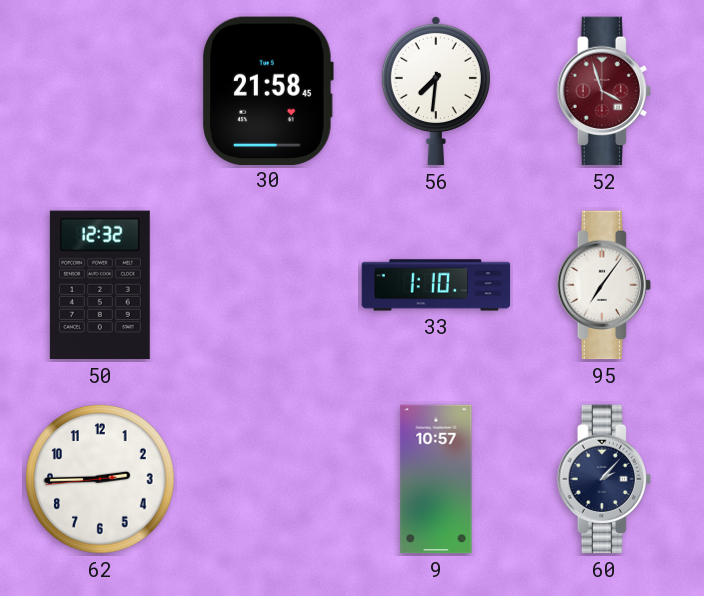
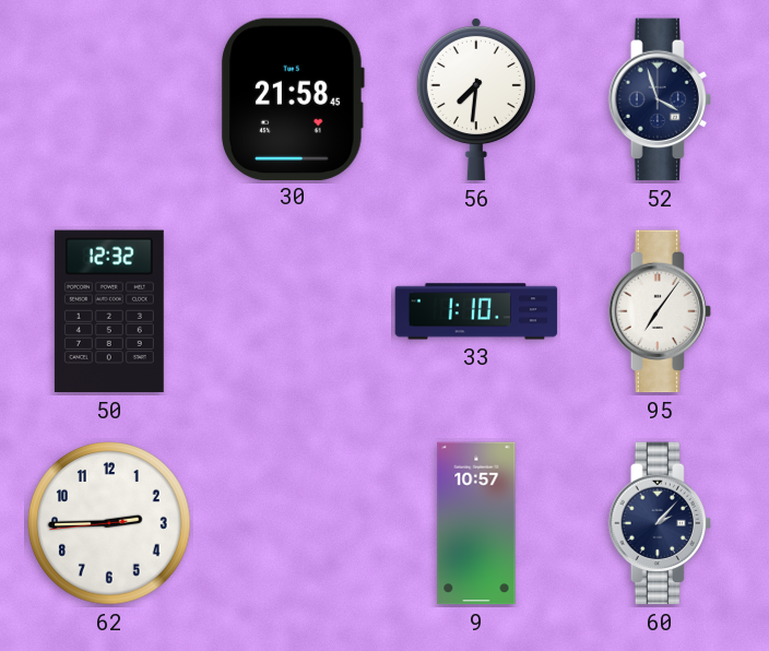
52 dial: burgundy -> navy (660, 99)
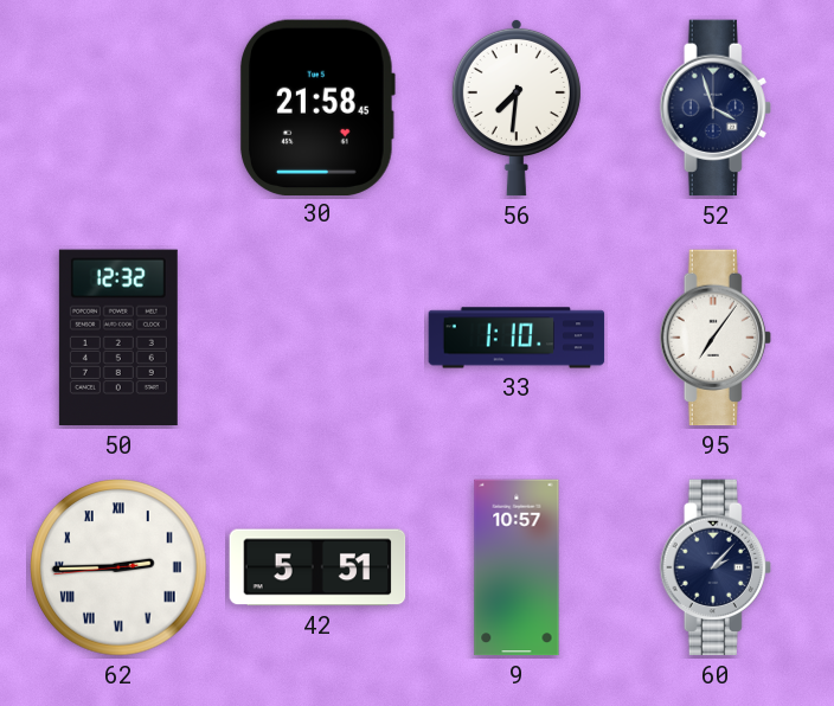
62 numerals: Arabic -> Roman (118, 567)
42: none -> 5:51 (317, 567)
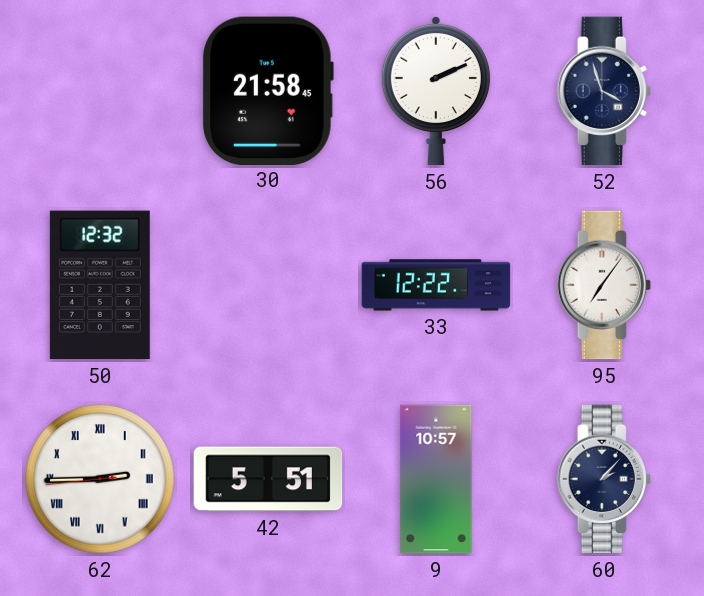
56: 7:31 -> 2:11 (436, 91)
33: 1:10 -> 12:22 (436, 285)
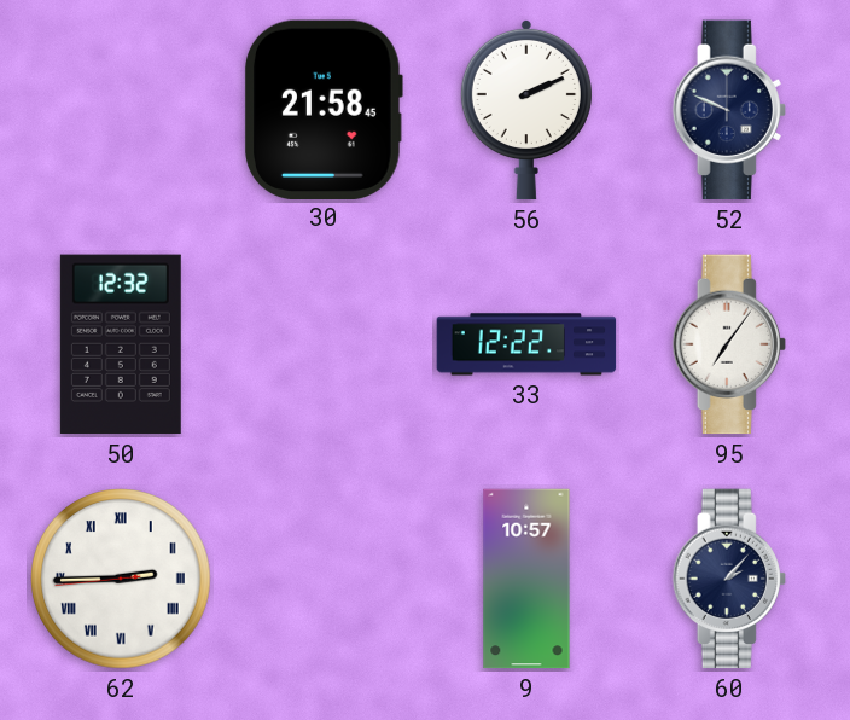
52: 3:57 -> 9:49 (729, 110)
42: 5:51 -> none (268, 479)
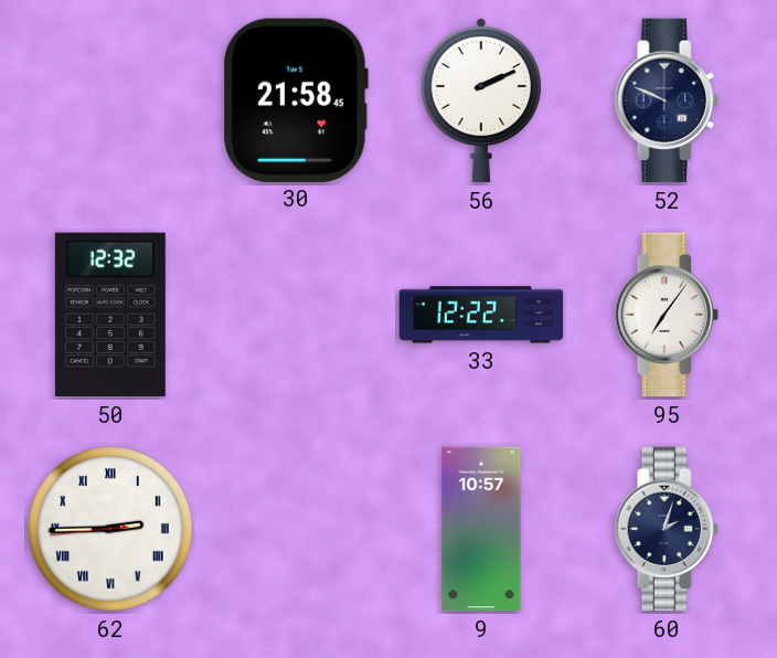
60: 2:07 -> 2:03 (667, 529)
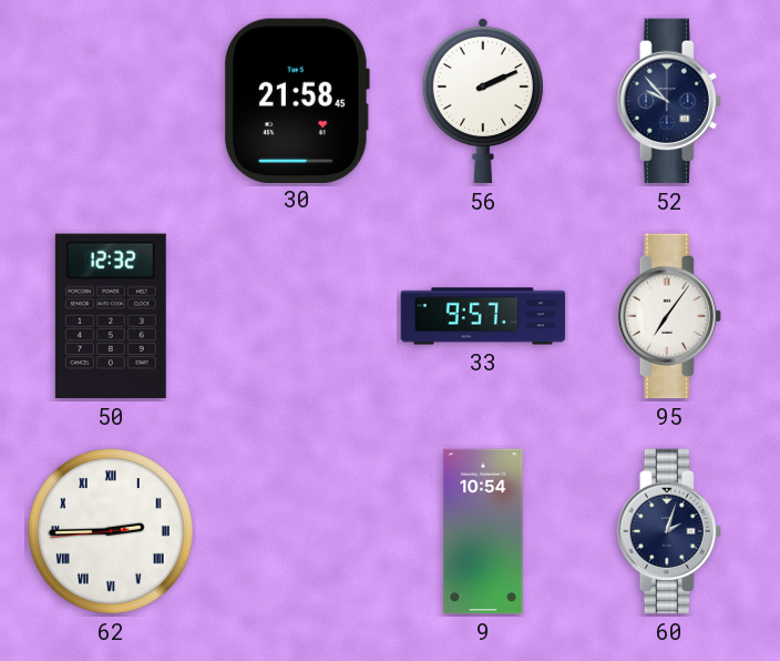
52: 9:49 -> 9:53 (669, 101)
33: 12:22 -> 9:57 (483, 316)
9: 10:57 -> 10:54 (483, 531)
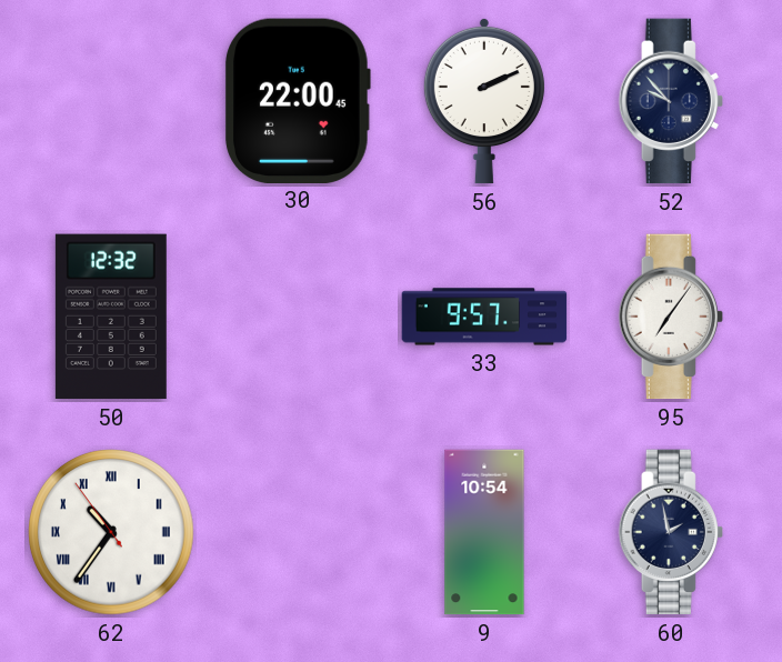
30: 21:58 -> 22:00 (298, 100)
62: 2:44 -> 10:35 (111, 532)
60: 2:03 -> 1:58 (671, 532)
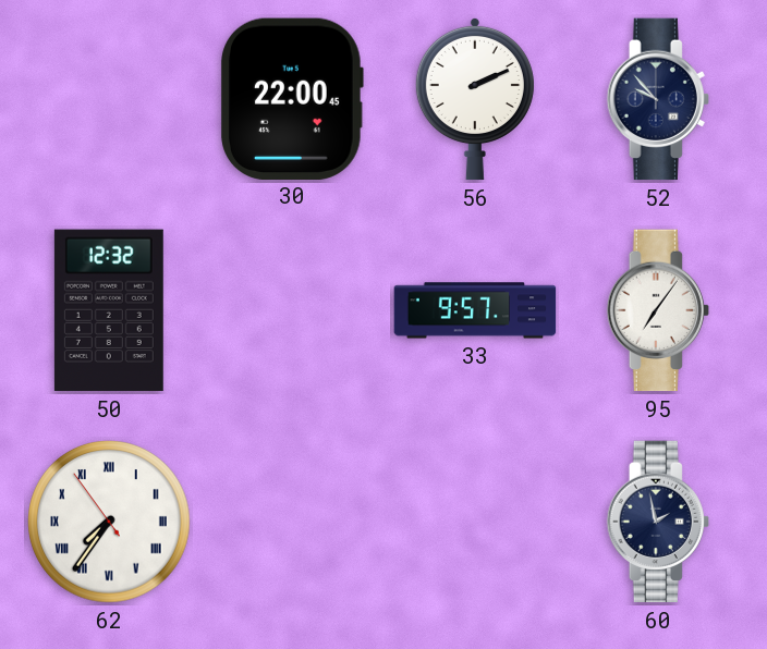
62: 10:35 -> 7:35 (109, 522)
9: 10:54 -> none (484, 532)
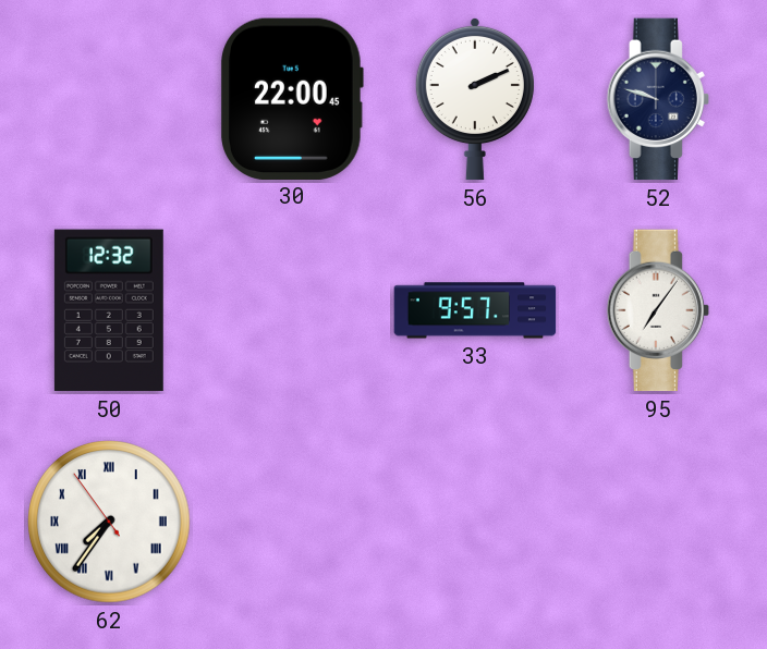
52: 9:53 -> 9:48 (658, 99)
60: 1:58 -> none (658, 522)
